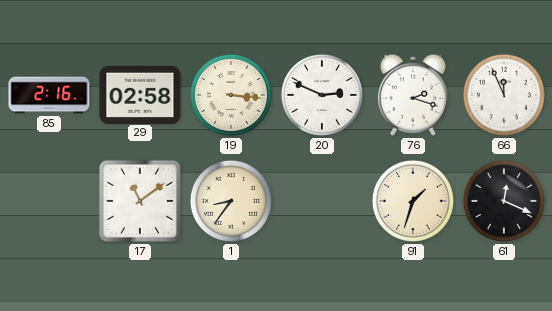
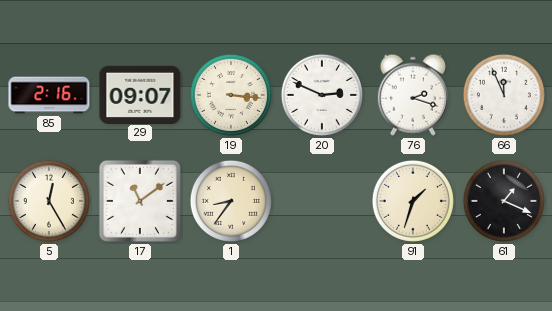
29: 02:58 -> 09:07 (140, 94)
5: none -> 12:25 (49, 201)
61: 12:19 -> 1:19 (504, 201)
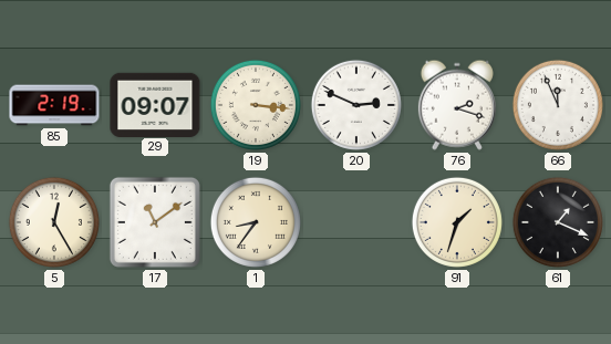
85: 2:16 -> 2:19 (54, 105)
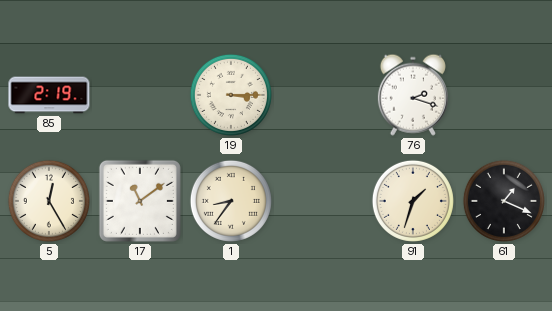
29: 09:07 -> none (155, 104)
19: 3:16 -> 3:15 (231, 95)
20: 2:49 -> none (356, 105)
66: 11:56 -> none (558, 105)
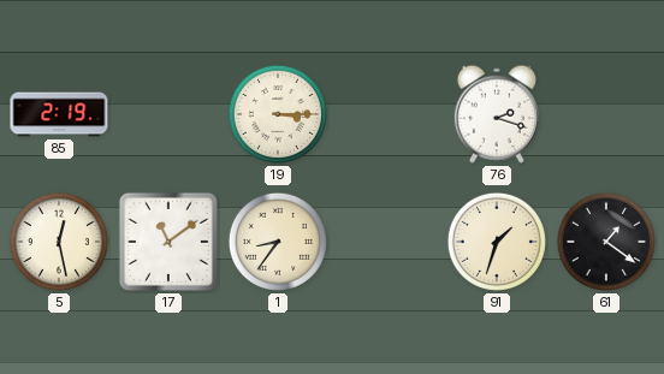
5: 12:25 -> 12:28 (59, 242)
61: 1:19 -> 1:21 (606, 242)
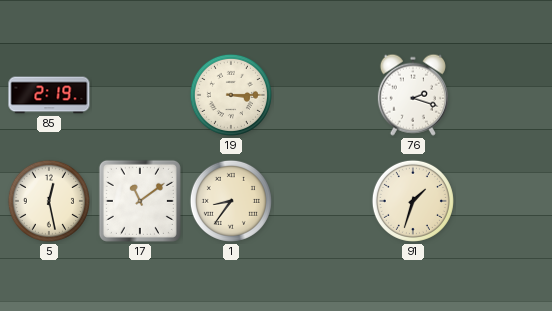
61: 1:21 -> none (606, 242)
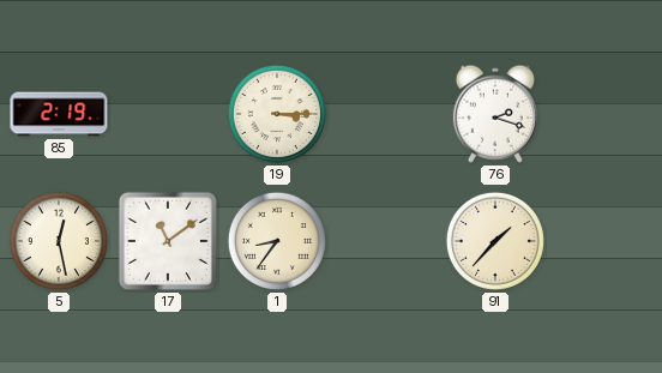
91: 1:33 -> 1:37 (495, 241)
